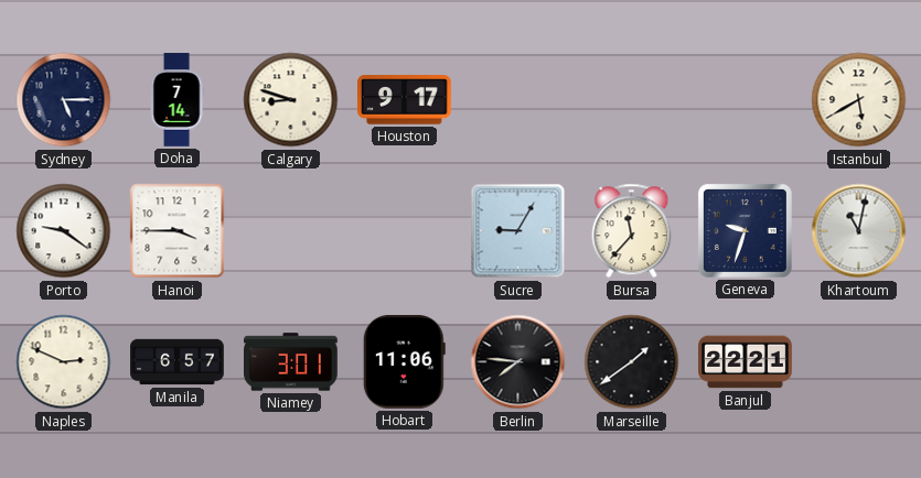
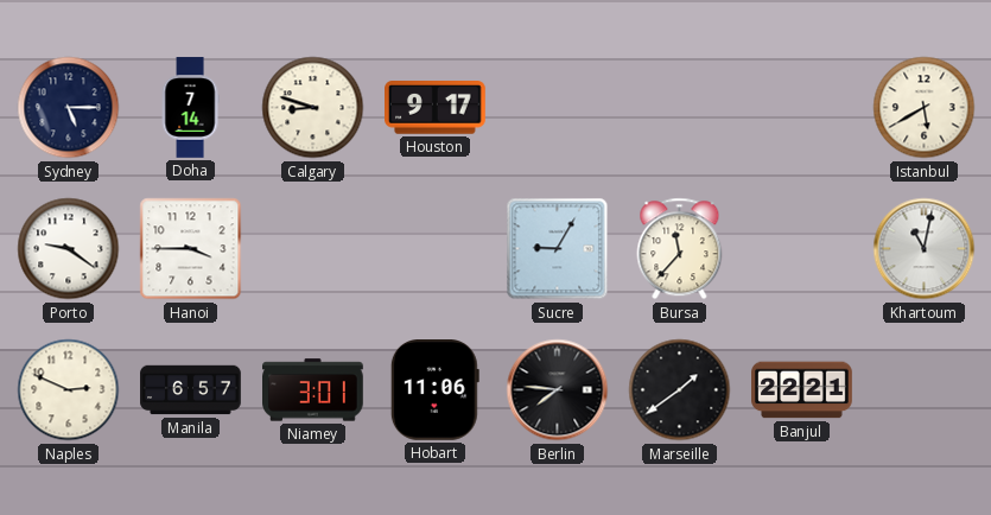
Geneva: 9:33 -> none (745, 230)
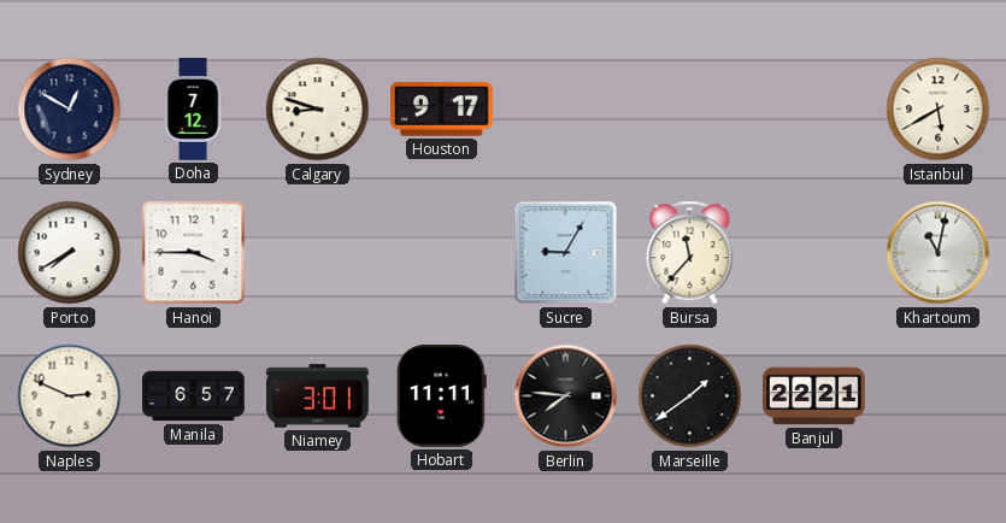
Sydney: 5:15 -> 12:50 (70, 110)
Doha: 7:14 -> 7:12 (193, 110)
Porto: 9:21 -> 7:40 (70, 253)
Hobart: 11:06 -> 11:11 (441, 396)
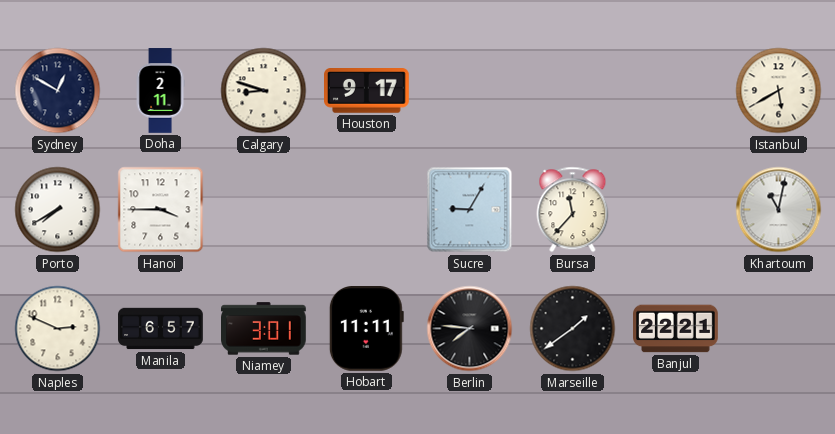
Doha: 7:12 -> 2:11 (160, 91)
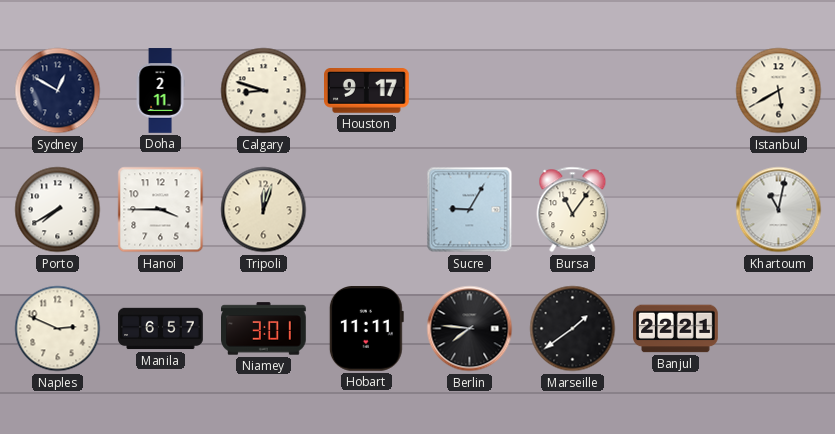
Tripoli: none -> 12:03 (264, 210)
Bursa: 11:37 -> 11:06 (573, 210)
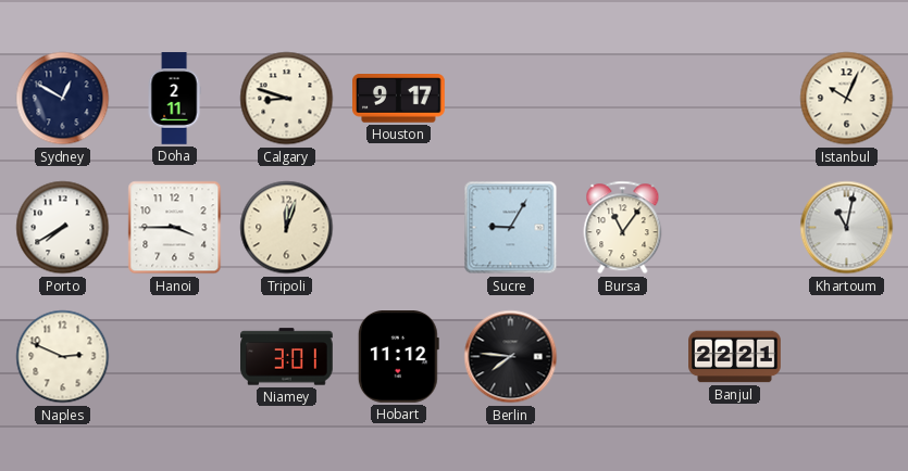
Istanbul: 5:40 -> 10:04 (847, 99)
Manila: 6:57 -> none (161, 329)
Hobart: 11:11 -> 11:12 (398, 357)
Marseille: 1:39 -> none (573, 329)
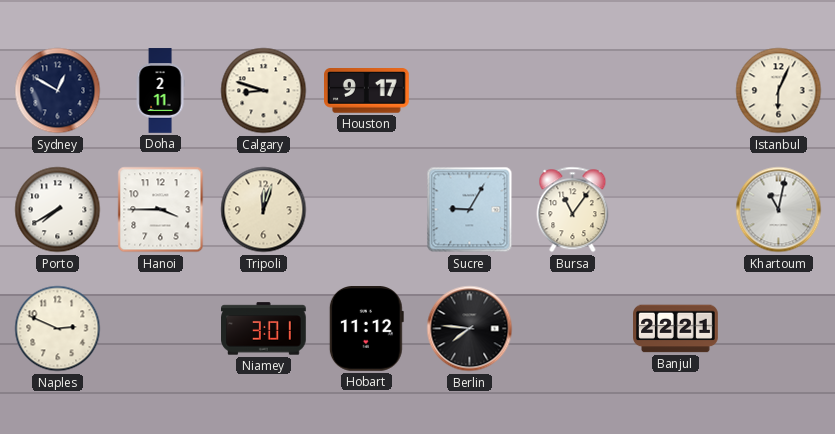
Istanbul: 10:04 -> 6:04 (779, 91)
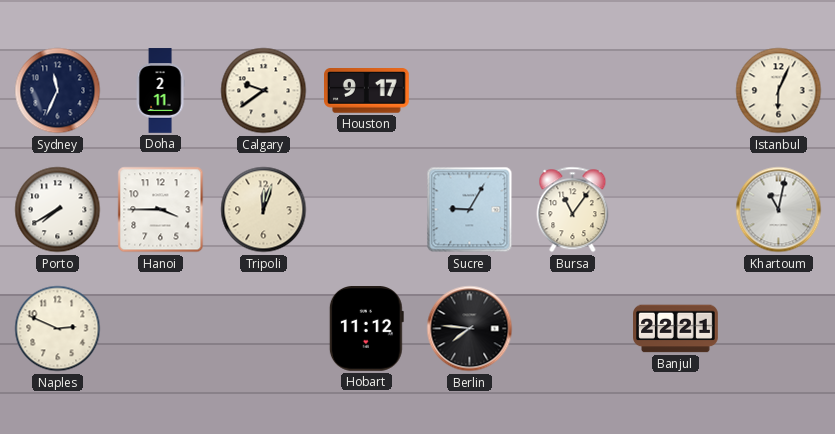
Sydney: 12:50 -> 11:34 (58, 91)
Calgary: 8:48 -> 9:39 (264, 91)
Niamey: 3:01 -> none (264, 329)
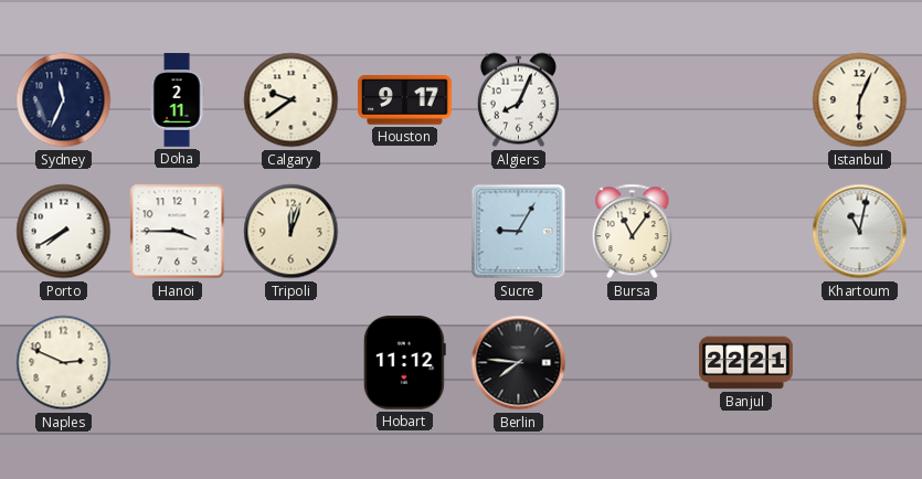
Algiers: none -> 8:04 (518, 100)
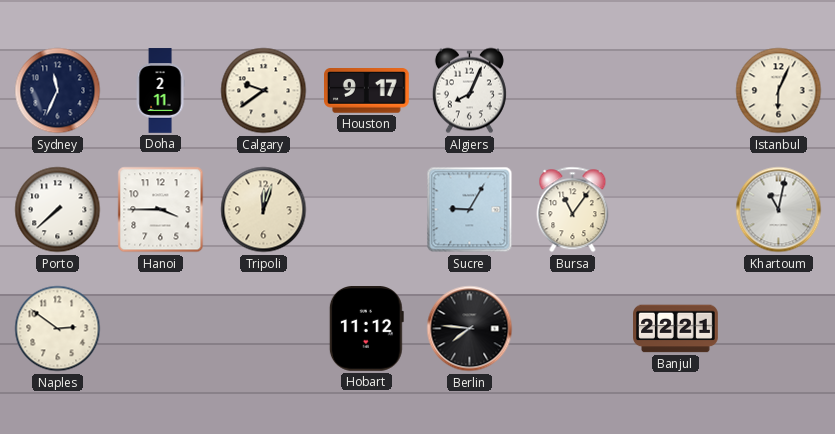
Porto: 7:40 -> 7:38 (58, 210)
Naples: 2:49 -> 2:51 (58, 329)
